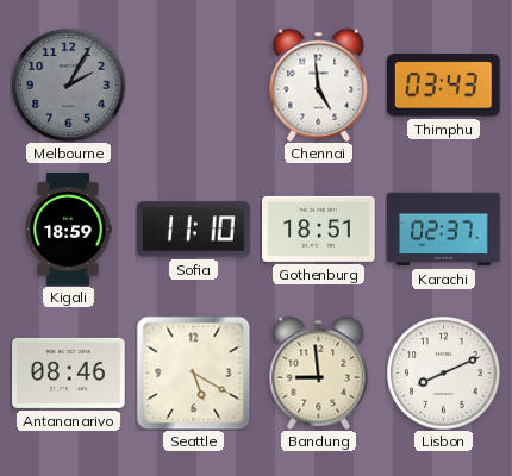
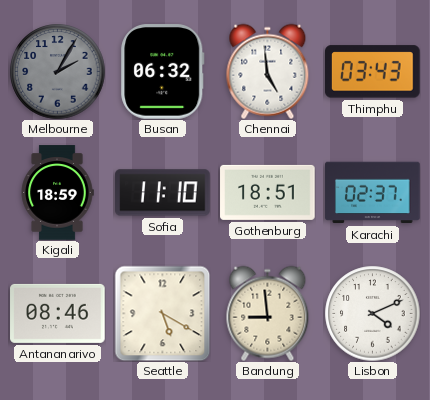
Busan: none -> 06:32 (163, 72)
Lisbon: 8:11 -> 4:11 (372, 313)
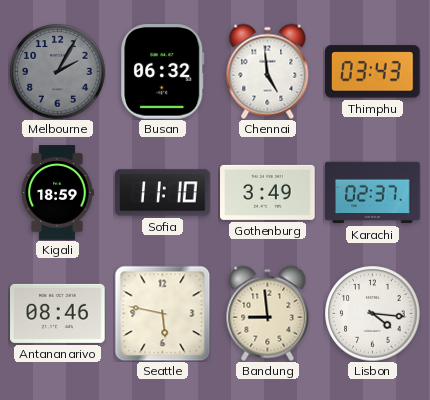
Gothenburg: 18:51 -> 3:49 (268, 192)
Seattle: 5:20 -> 5:47 (162, 313)
Lisbon: 4:11 -> 4:16 (372, 313)
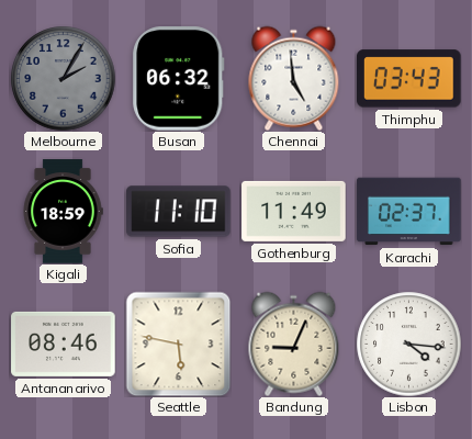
Gothenburg: 3:49 -> 11:49 (294, 211)
Bandung: 8:59 -> 9:04 (294, 344)
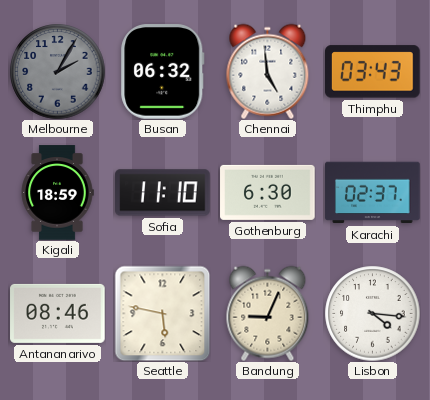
Gothenburg: 11:49 -> 6:30 (268, 192)
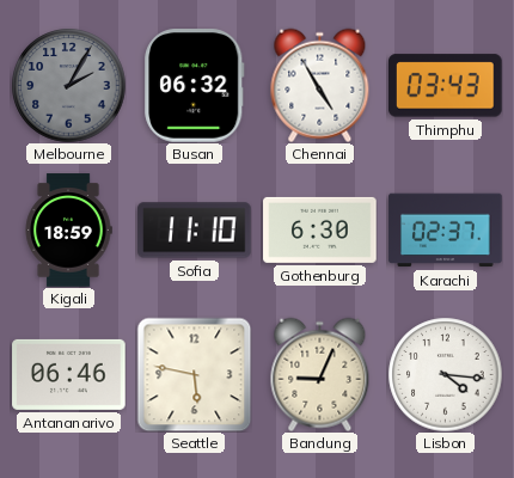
Chennai: 4:59 -> 4:55 (320, 85)
Antananarivo: 08:46 -> 06:46 (69, 374)
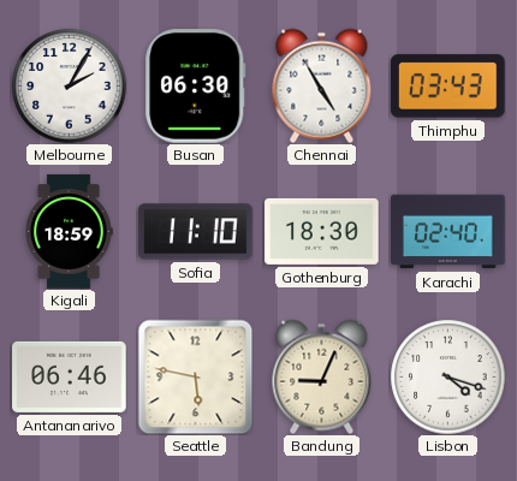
Melbourne dial: grey -> white (69, 85)
Busan: 06:32 -> 06:30 (196, 87)
Gothenburg: 6:30 -> 18:30 (322, 231)
Karachi: 02:37 -> 02:40 (448, 232)
Lisbon: 4:16 -> 4:18 (447, 376)
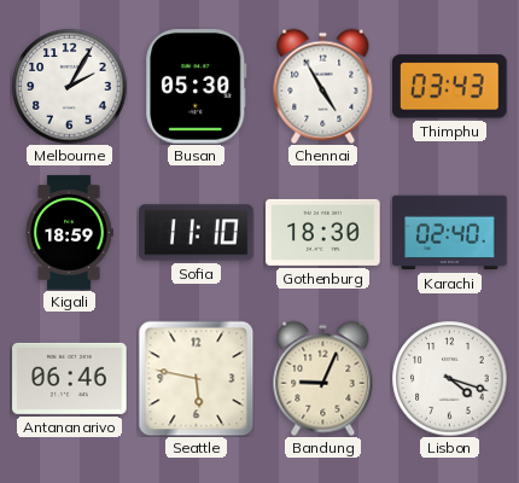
Busan: 06:30 -> 05:30 (197, 87)
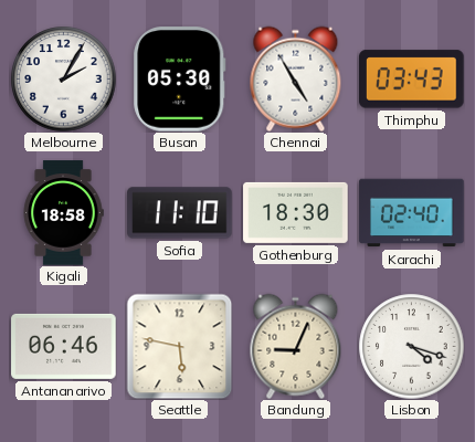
Kigali: 18:59 -> 18:58 (63, 213)
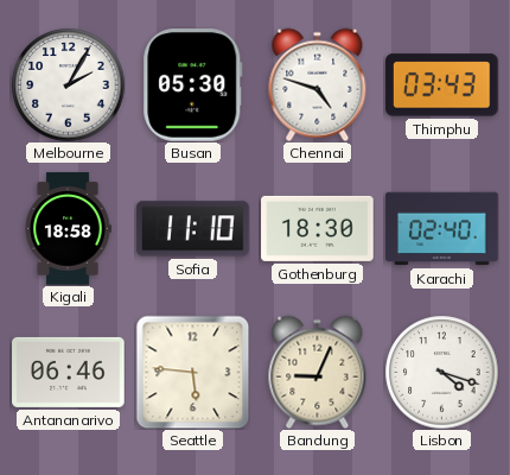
Chennai: 4:55 -> 4:48 (318, 84)
Seattle: 5:47 -> 5:46 (192, 372)
